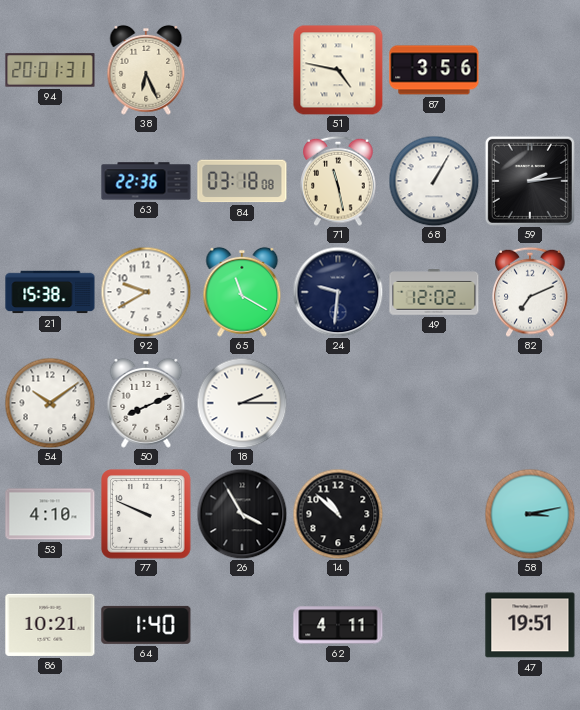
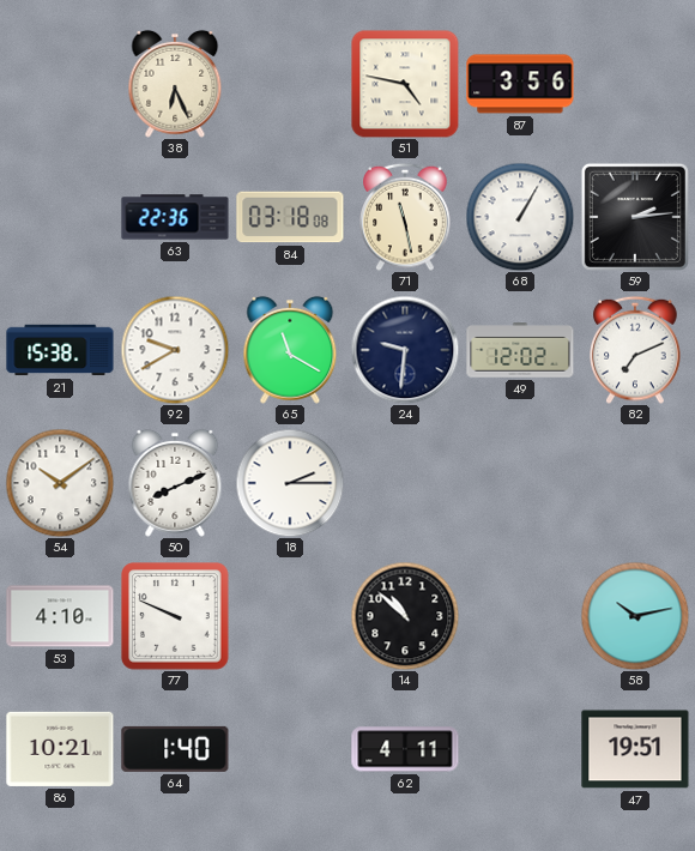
94: 20:01 -> none (50, 70)
26: 3:55 -> none (242, 514)
58: 3:13 -> 10:13 (635, 616)
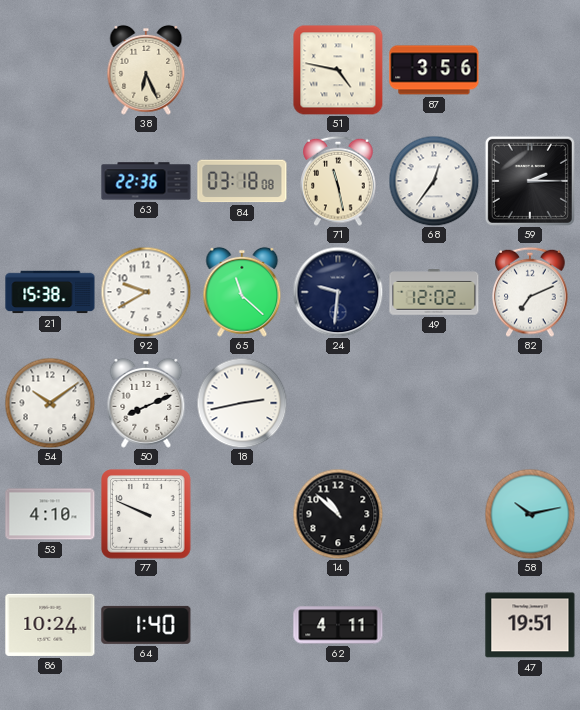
68: 1:05 -> 12:36 (434, 181)
59: 2:14 -> 2:15 (530, 181)
65: 11:20 -> 11:22 (242, 292)
18: 2:15 -> 2:43 (242, 403)
86: 10:21 -> 10:24 (50, 625)
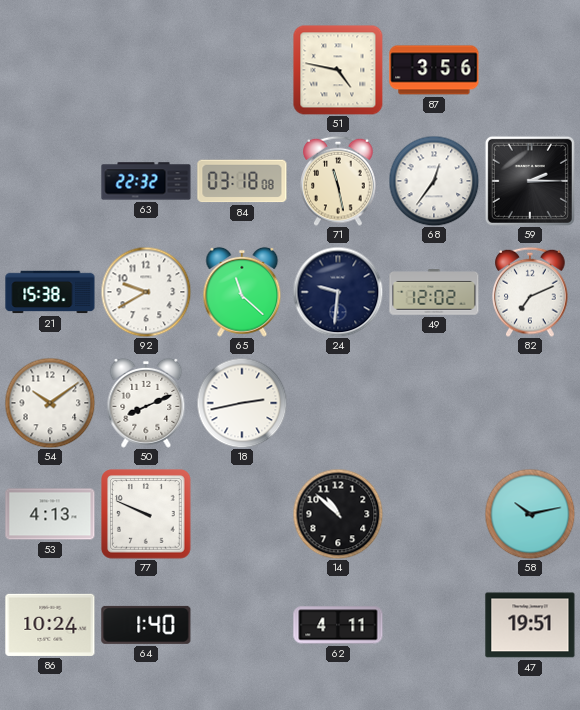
38: 6:26 -> none (146, 70)
63: 22:36 -> 22:32 (146, 181)
53: 4:10 -> 4:13 (50, 514)
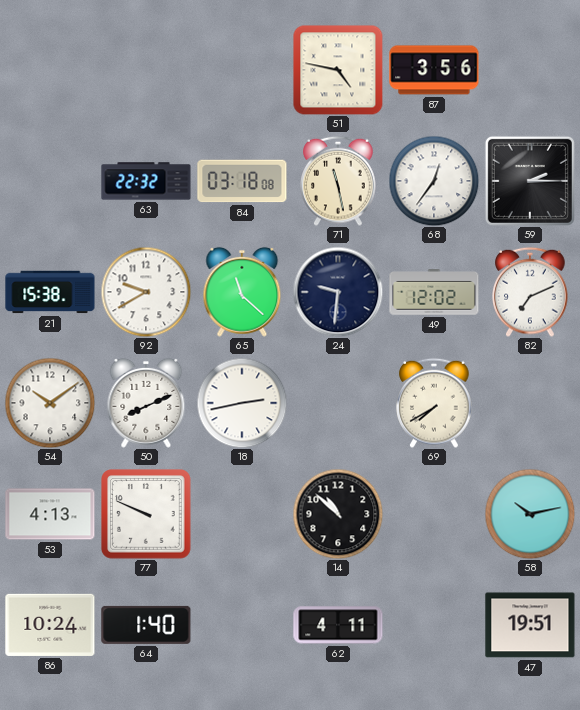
69: none -> 7:40 (434, 403)
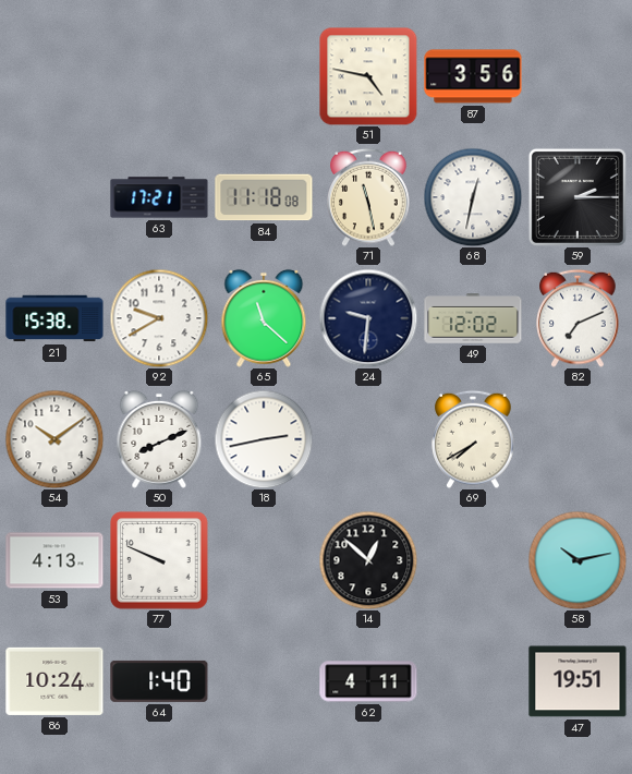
63: 22:32 -> 17:21 (159, 197)
84: 03:18 -> 11:18 (264, 197)
68: 12:36 -> 12:32 (473, 197)
14: 10:52 -> 12:52 (368, 560)
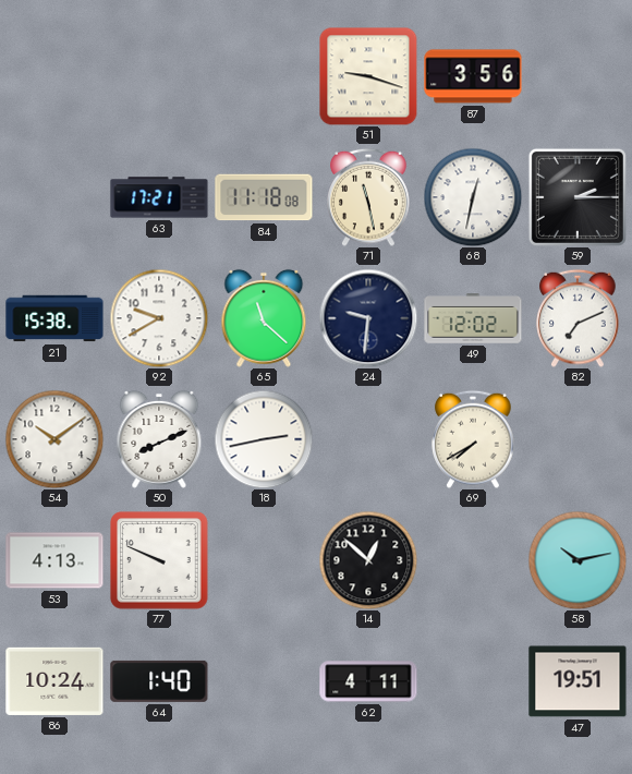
51: 4:47 -> 9:18 (368, 76)
